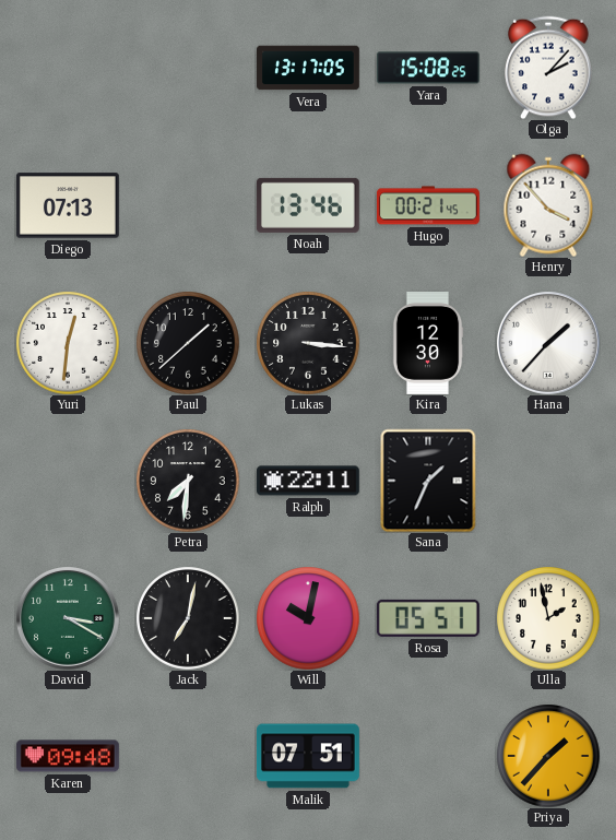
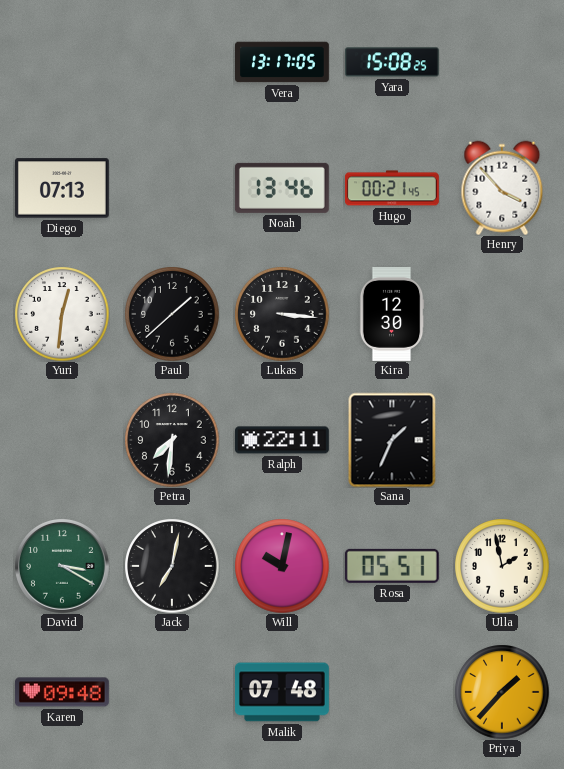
Olga: 2:07 -> none (548, 68)
Hana: 1:37 -> none (548, 343)
Malik: 07:51 -> 07:48 (282, 692)
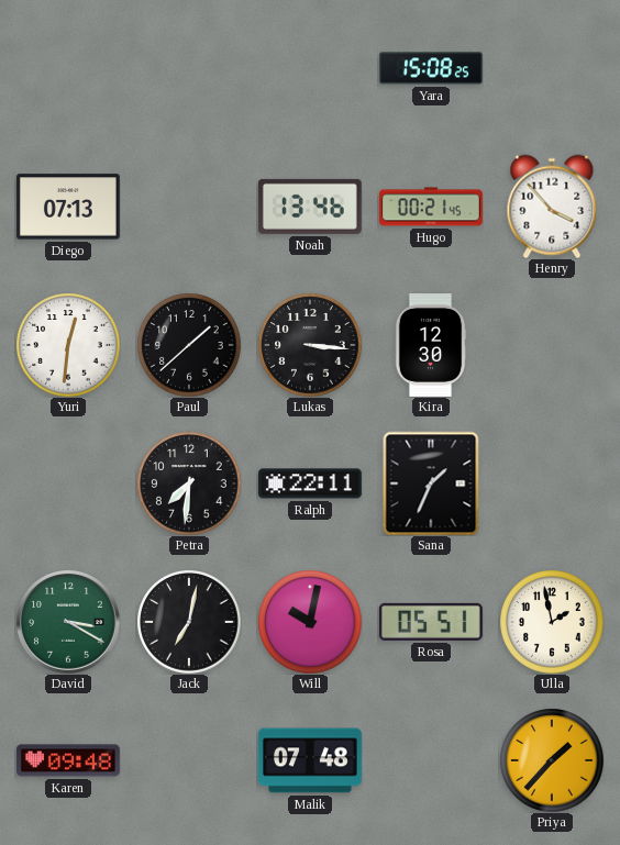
Vera: 13:17 -> none (283, 62)
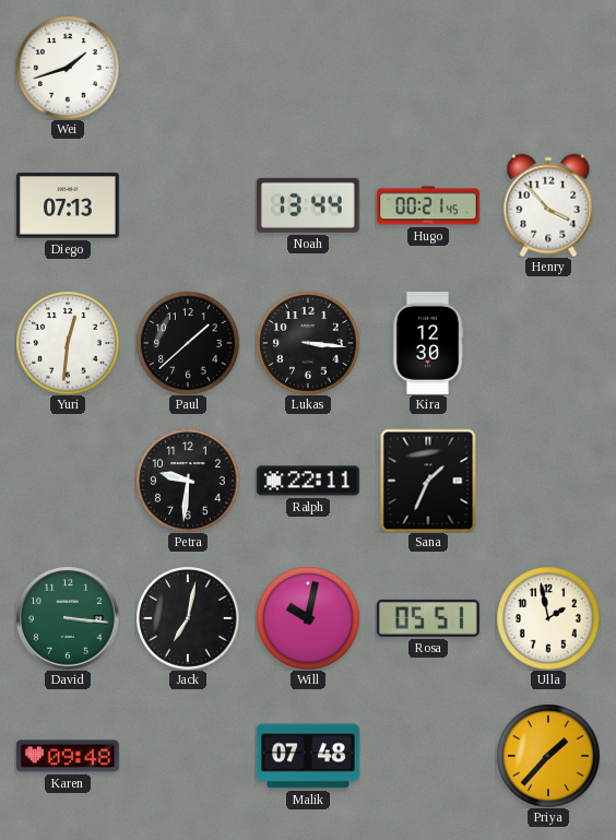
Wei: none -> 1:42 (68, 68)
Yara: 15:08 -> none (431, 68)
Noah: 13:46 -> 13:44 (308, 205)
Petra: 7:31 -> 9:31 (188, 481)
David: 3:20 -> 3:16 (68, 618)
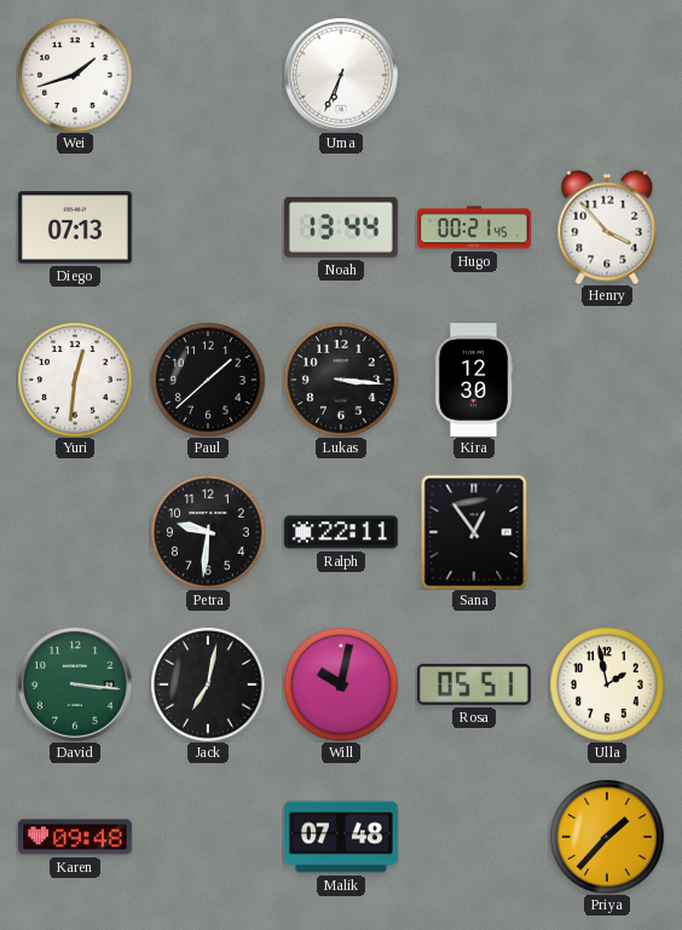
Uma: none -> 6:34 (341, 75)
Sana: 1:34 -> 12:54 (474, 532)
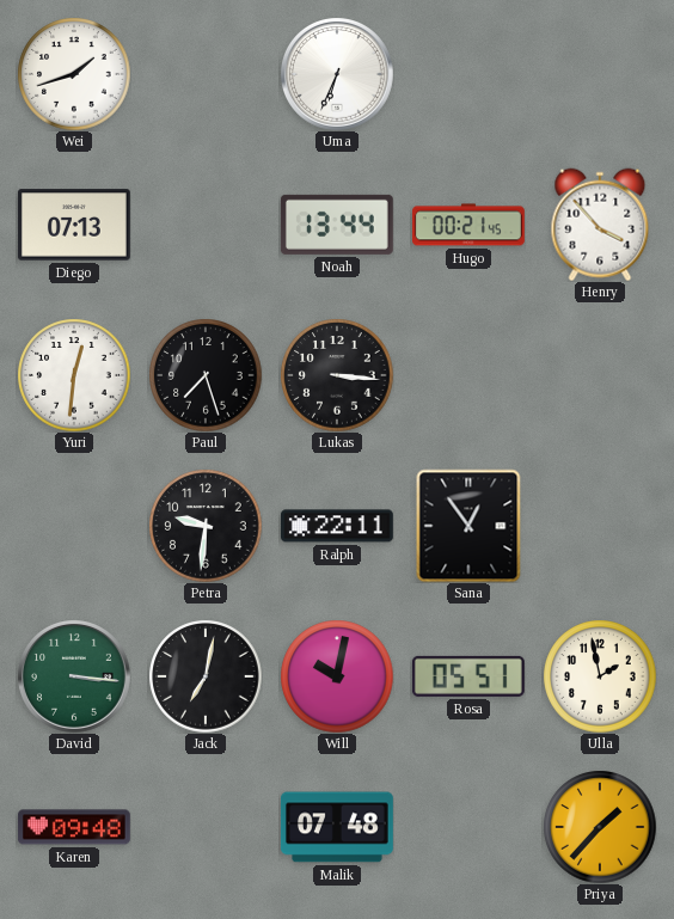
Paul: 1:38 -> 7:27 (206, 375)
Kira: 12:30 -> none (474, 381)
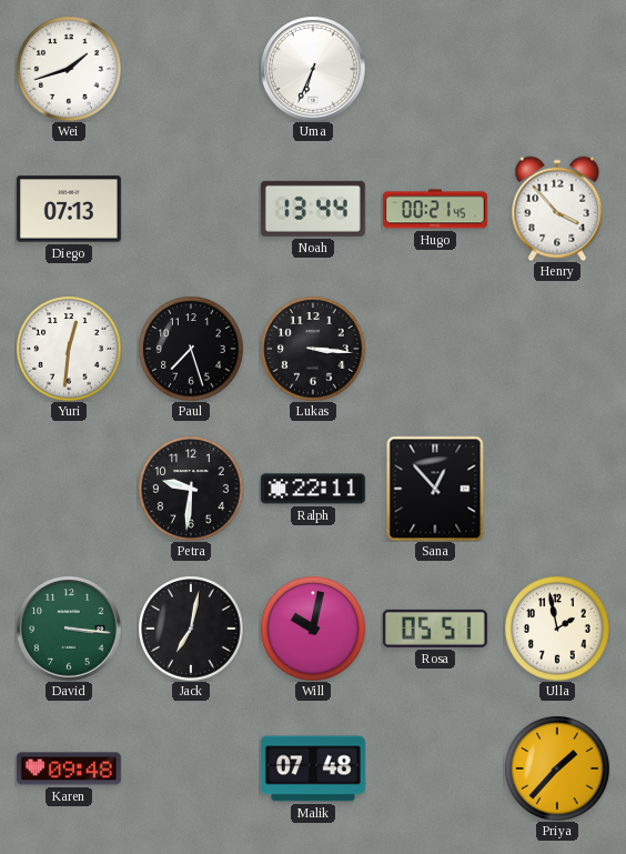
Sana: 12:54 -> 12:53 (435, 489)
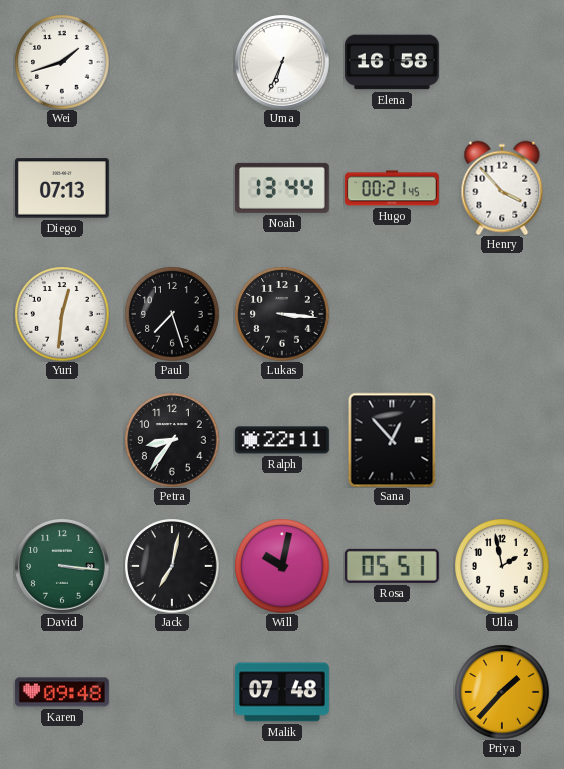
Elena: none -> 16:58 (393, 62)
Petra: 9:31 -> 8:36 (172, 440)
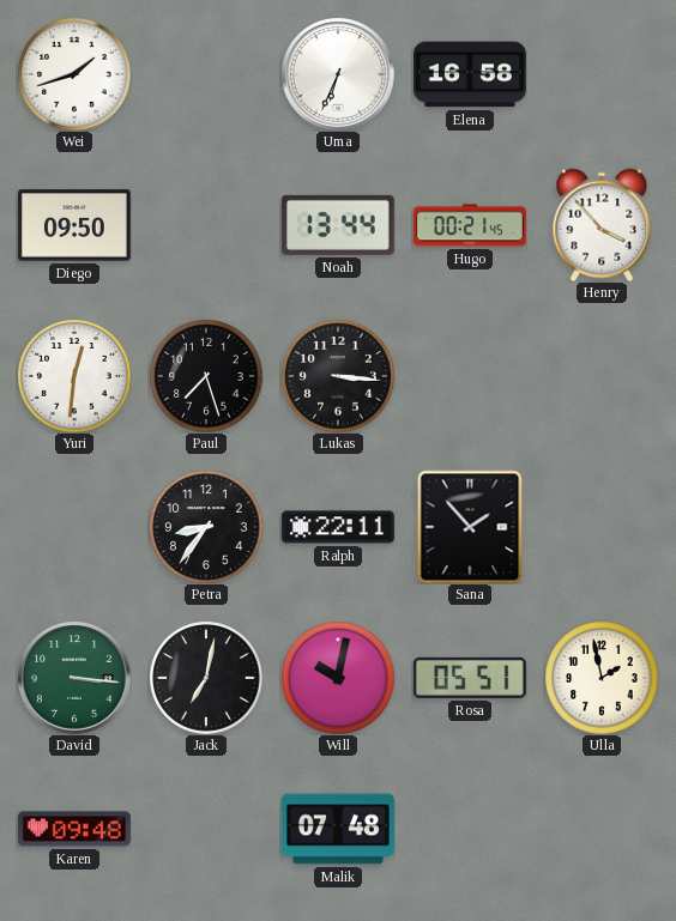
Diego: 07:13 -> 09:50 (74, 225)
Sana: 12:53 -> 1:53 (470, 527)
Priya: 1:37 -> none (502, 692)
